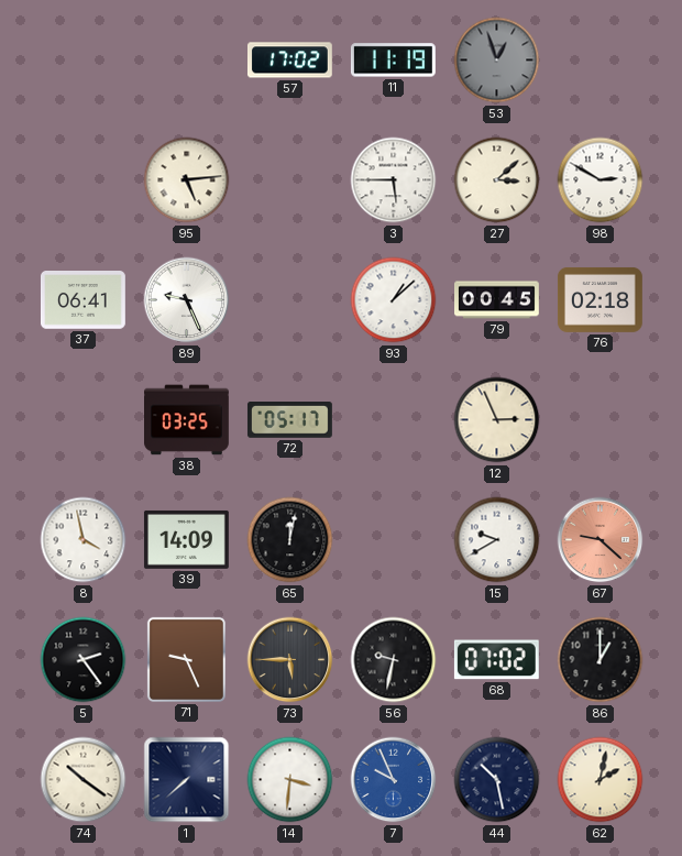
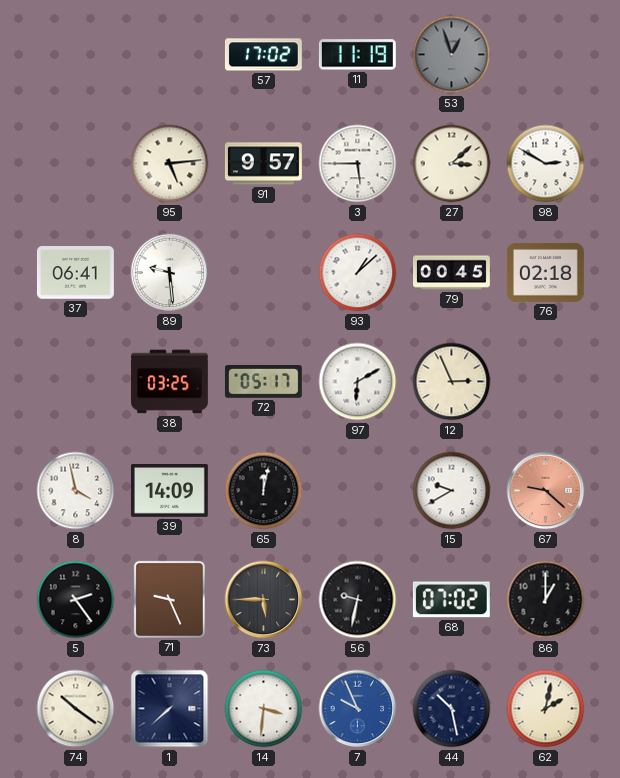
91: none -> 9:57 (263, 164)
89: 9:26 -> 9:29 (170, 273)
97: none -> 6:10 (358, 382)
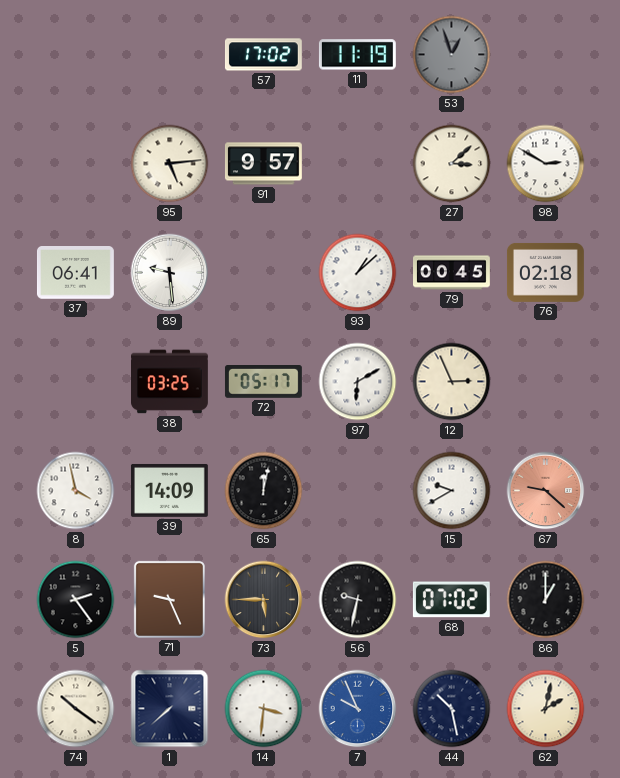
3: 5:45 -> none (358, 164)
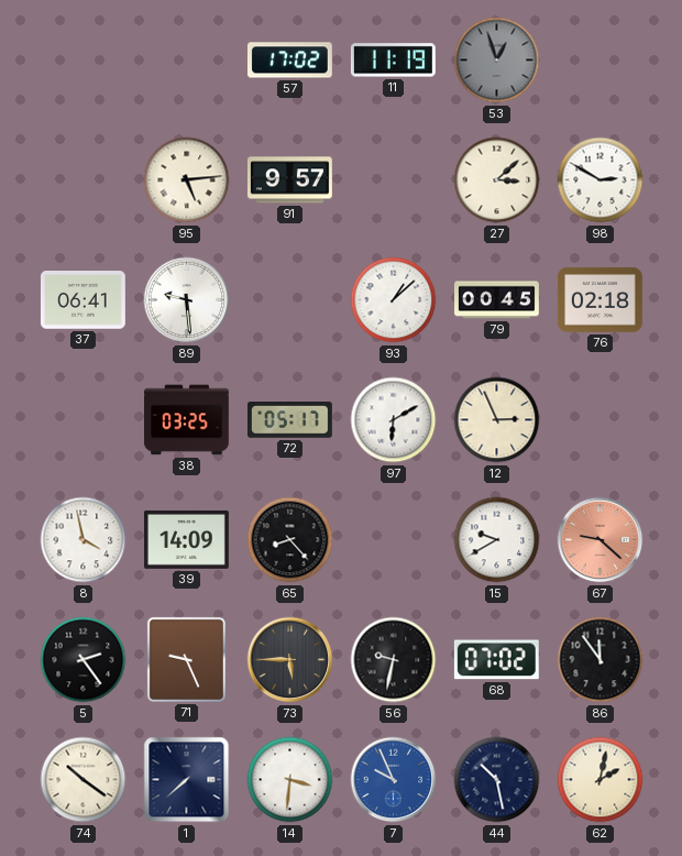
65: 12:02 -> 8:23 (290, 540)
86: 1:00 -> 11:54 (601, 660)
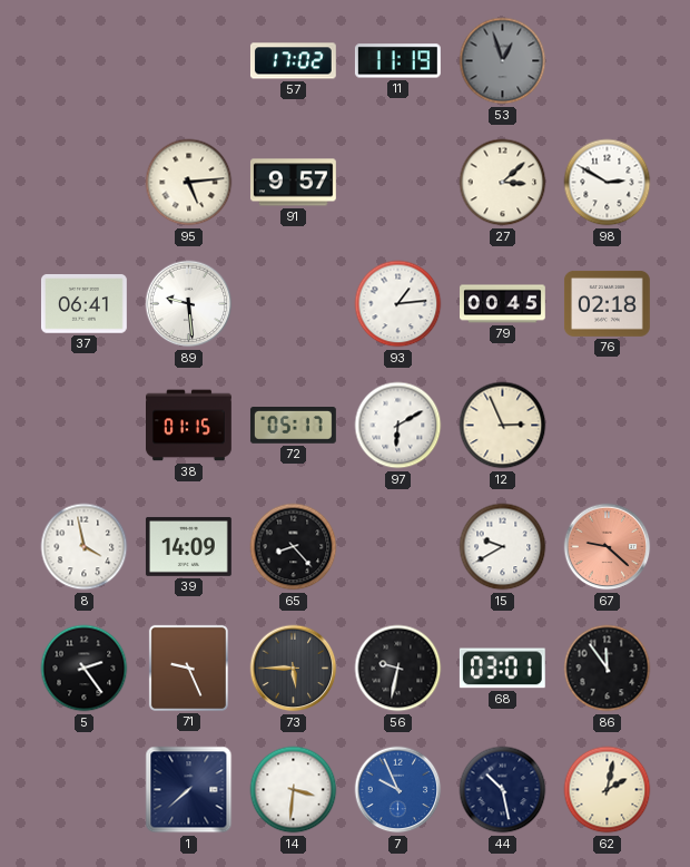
93: 1:08 -> 1:14 (398, 304)
38: 03:25 -> 01:15 (189, 426)
68: 07:02 -> 03:01 (502, 669)
74: 10:21 -> none (84, 780)
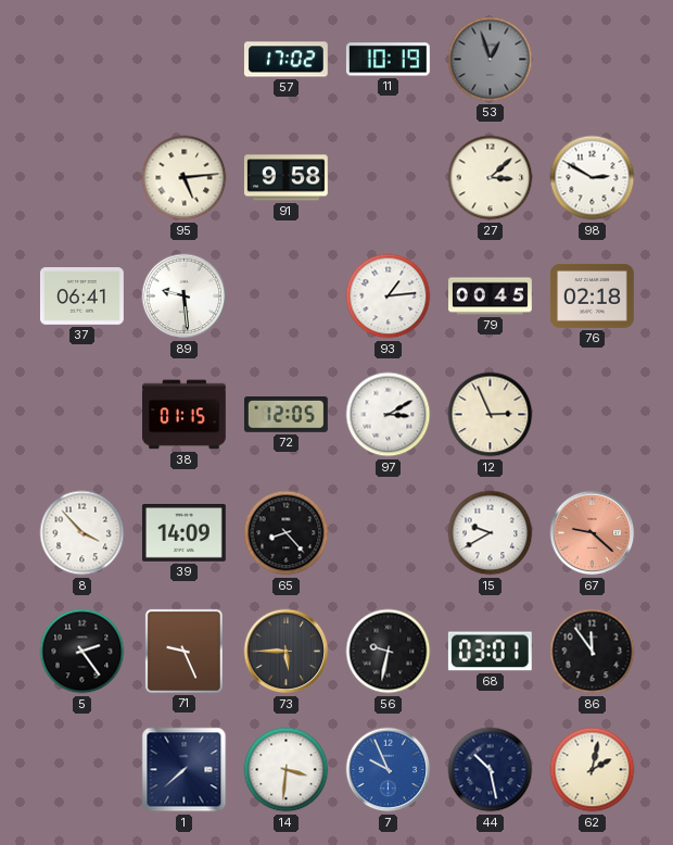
11: 11:19 -> 10:19 (388, 60)
91: 9:57 -> 9:58 (285, 178)
72: 05:17 -> 12:05 (285, 415)
97: 6:10 -> 3:10 (389, 415)
8: 3:58 -> 3:53 (82, 533)
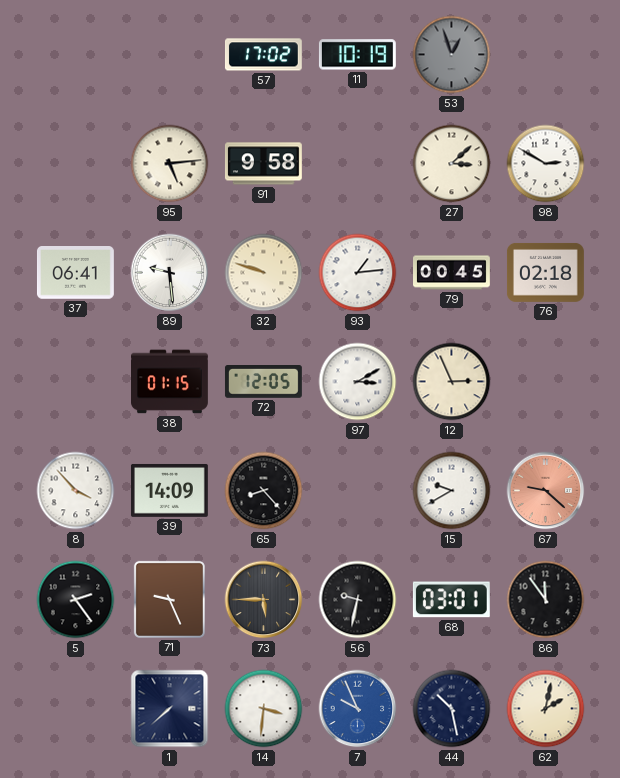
32: none -> 9:48 (264, 273)
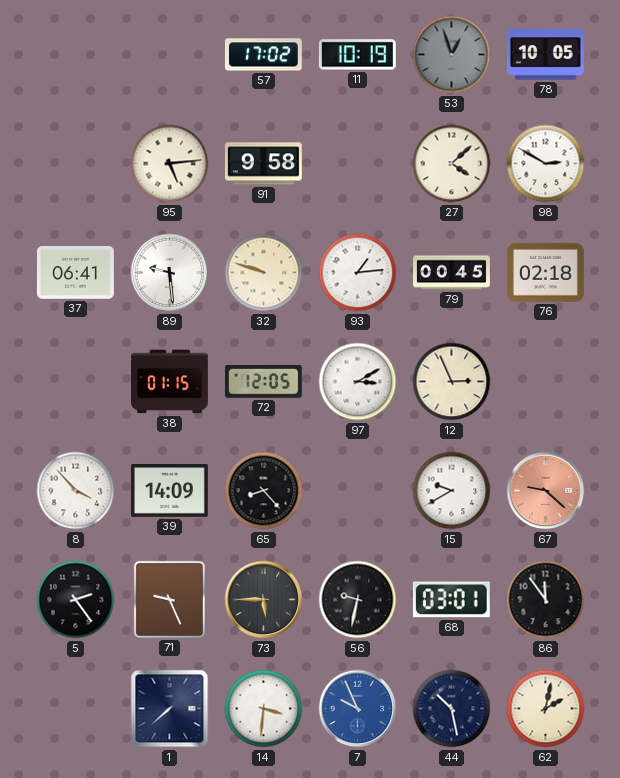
78: none -> 10:05 (546, 55)
27: 3:08 -> 4:08 (452, 164)
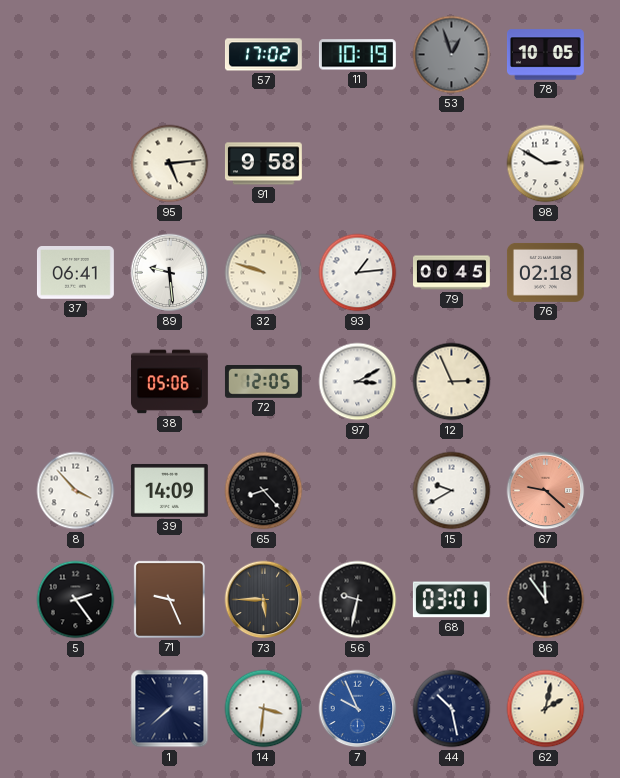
27: 4:08 -> none (452, 164)
38: 01:15 -> 05:06 (170, 382)
